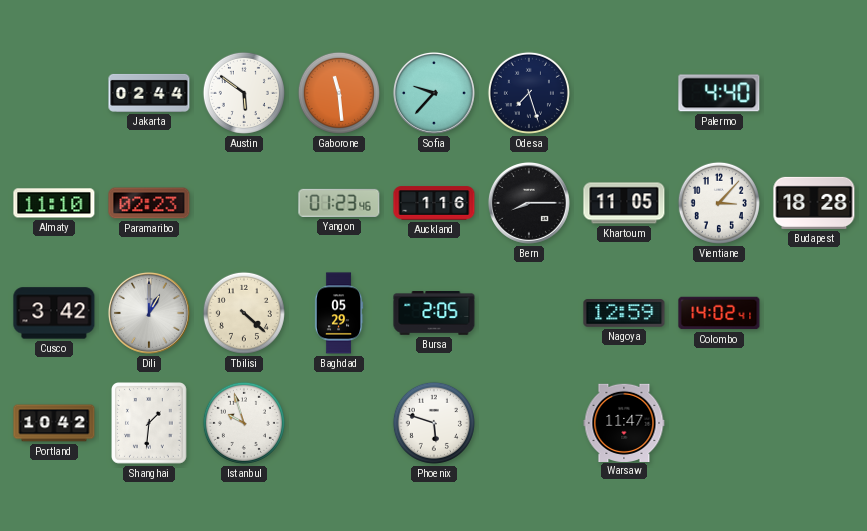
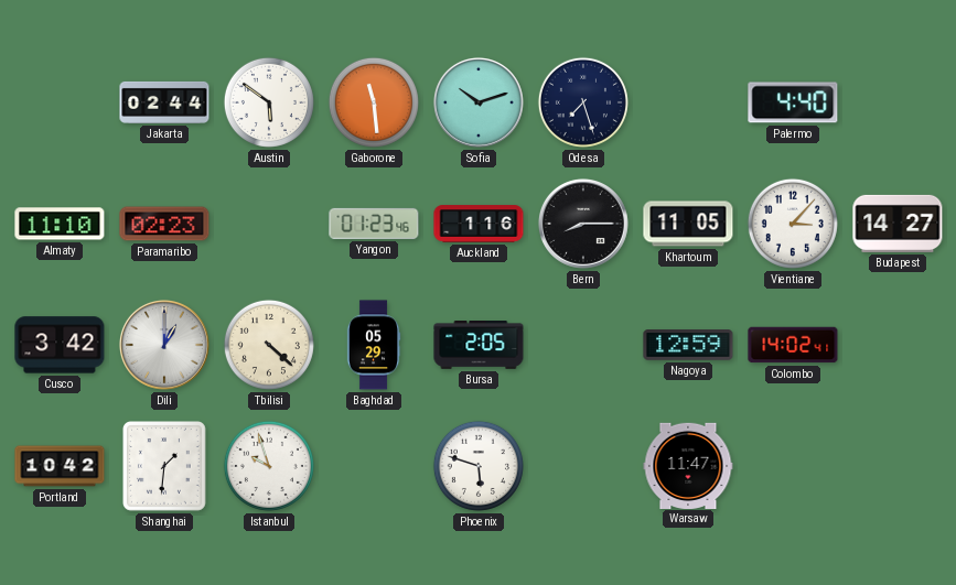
Sofia: 9:37 -> 10:12 (479, 102)
Budapest: 18:28 -> 14:27 (898, 224)
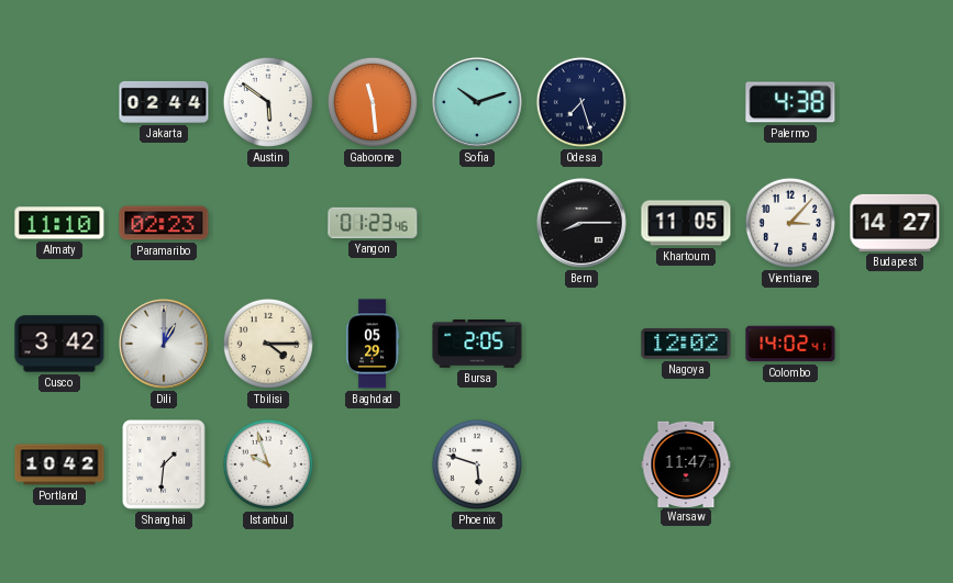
Palermo: 4:40 -> 4:38 (790, 102)
Auckland: 1:16 -> none (479, 224)
Tbilisi: 4:22 -> 4:15 (268, 344)
Nagoya: 12:59 -> 12:02 (686, 344)
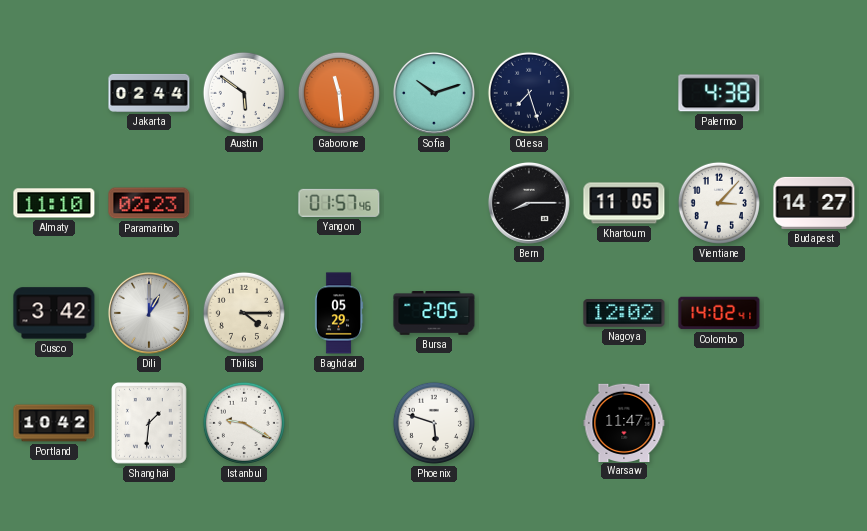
Yangon: 01:23 -> 01:57 (339, 203)
Istanbul: 9:57 -> 9:20 (244, 423)
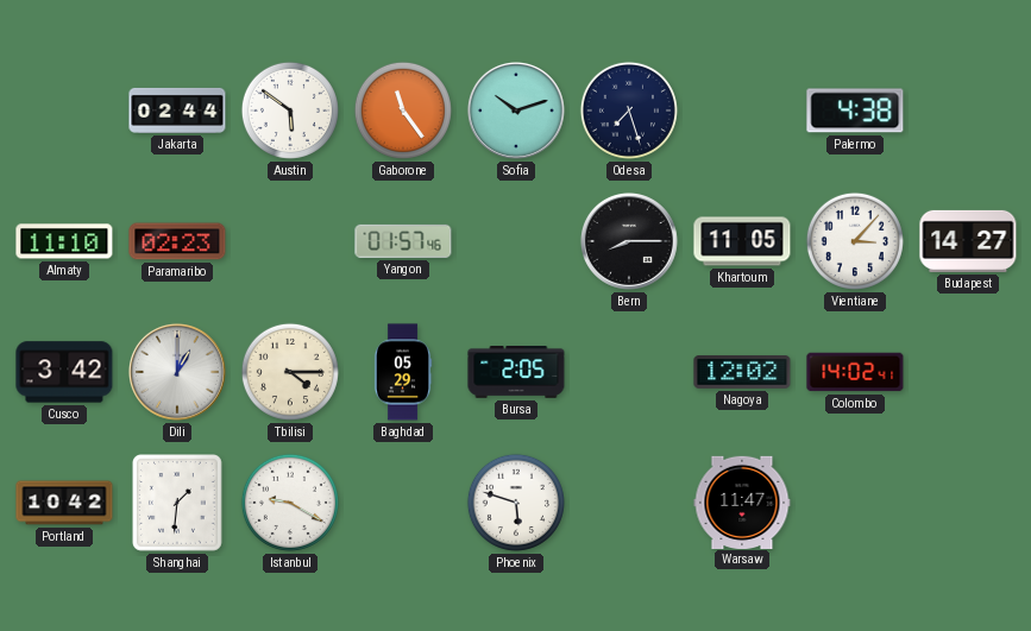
Gaborone: 11:29 -> 11:24 (403, 111)
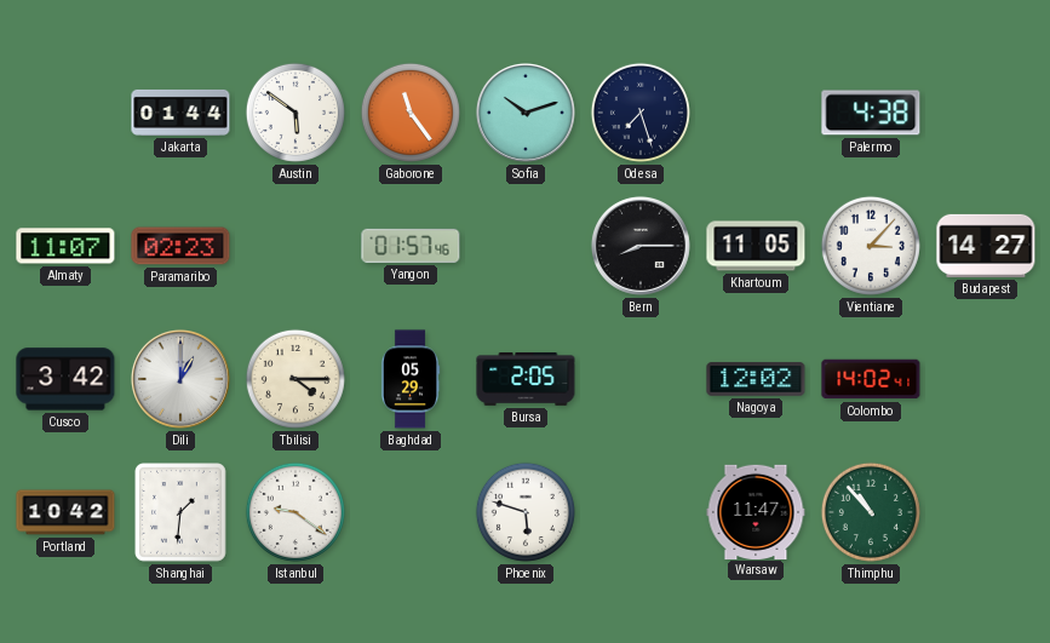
Jakarta: 02:44 -> 01:44 (180, 113)
Almaty: 11:10 -> 11:07 (65, 246)
Istanbul: 9:20 -> 9:21 (296, 512)
Thimphu: none -> 10:53 (871, 512)
